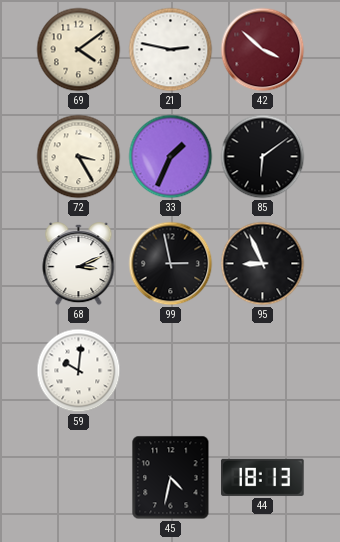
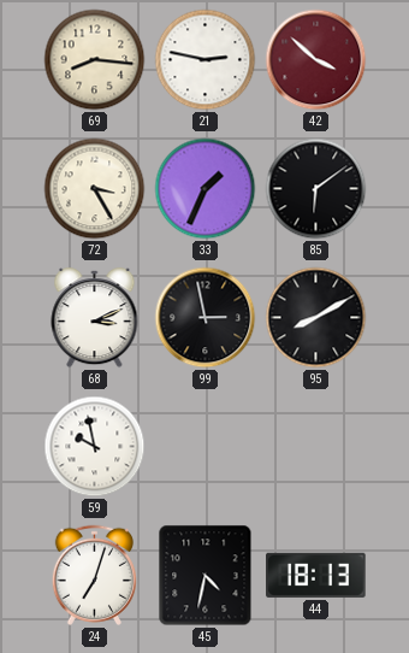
69: 4:09 -> 8:16 (95, 60)
95: 8:56 -> 8:10 (316, 318)
59: 10:01 -> 9:58 (95, 447)
24: none -> 7:03 (94, 575)
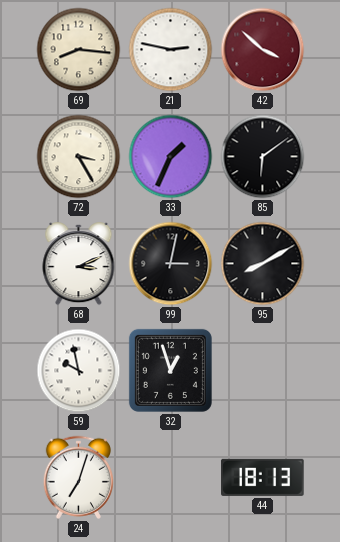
99: 2:58 -> 3:02 (171, 264)
32: none -> 12:57 (170, 370)
45: 4:32 -> none (206, 576)
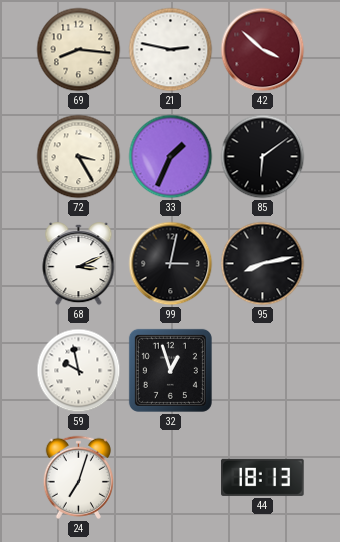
95: 8:10 -> 8:13 (263, 264)
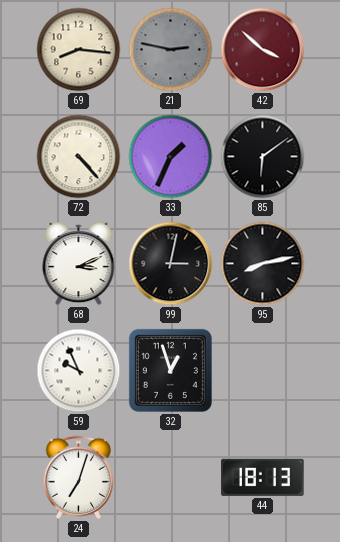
21 dial: white -> grey (171, 50)
72: 3:25 -> 4:23 (79, 157)
59: 9:58 -> 9:56 (79, 371)
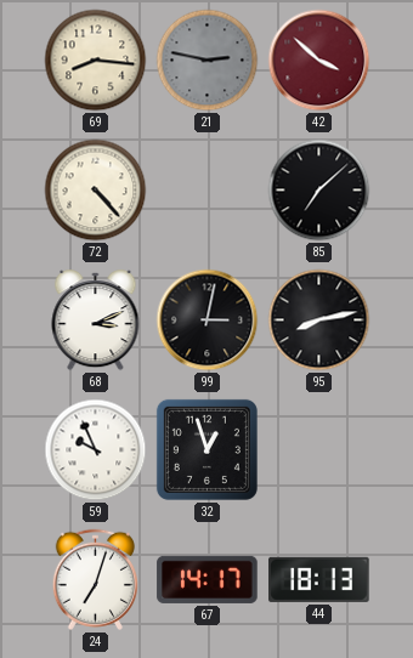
33: 1:34 -> none (171, 157)
85: 6:09 -> 7:08 (319, 191)
67: none -> 14:17 (208, 579)
